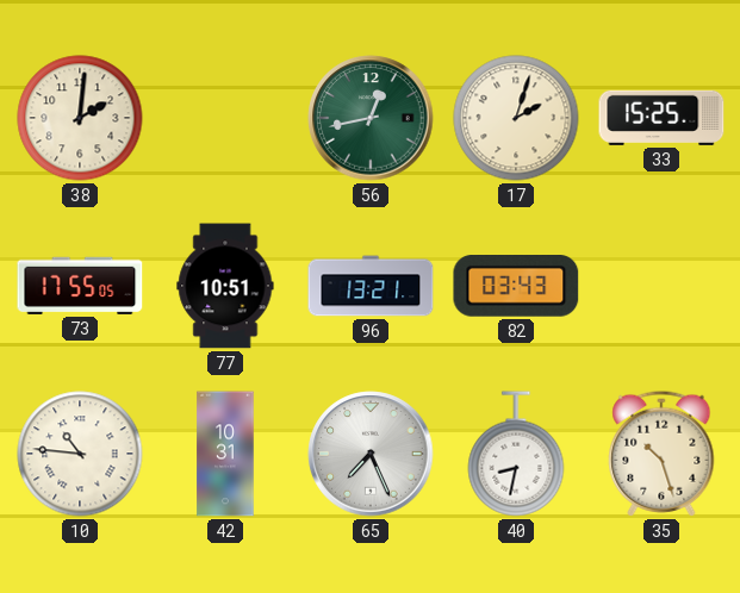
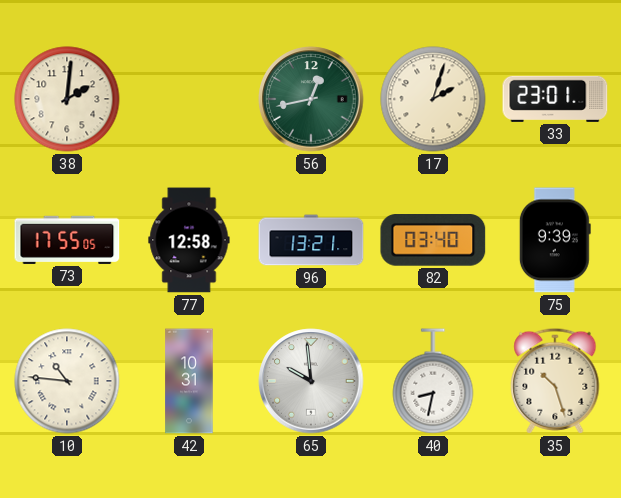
33: 15:25 -> 23:01 (555, 99)
77: 10:51 -> 12:58 (189, 240)
82: 03:43 -> 03:40 (433, 241)
75: none -> 9:39 (555, 240)
65: 7:26 -> 9:59 (311, 381)
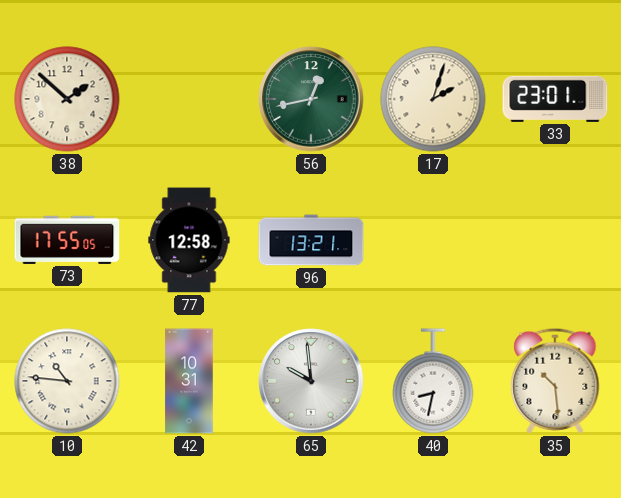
38: 2:01 -> 1:52 (67, 99)
82: 03:40 -> none (433, 241)
75: 9:39 -> none (555, 240)
35: 10:27 -> 10:29 (555, 381)
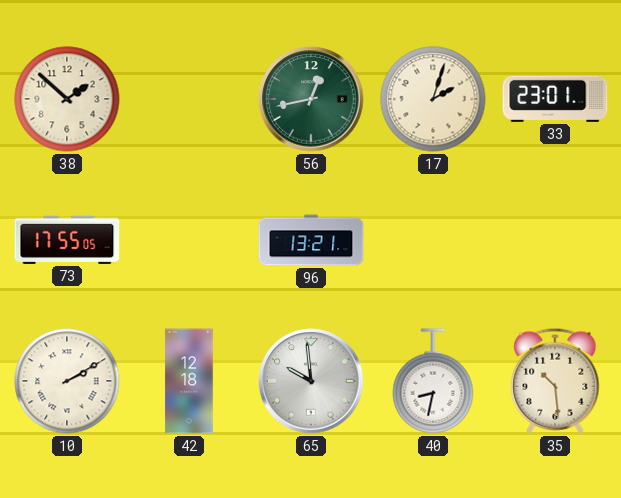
77: 12:58 -> none (189, 240)
10: 10:46 -> 2:10 (67, 381)
42: 10:31 -> 12:18 (189, 381)
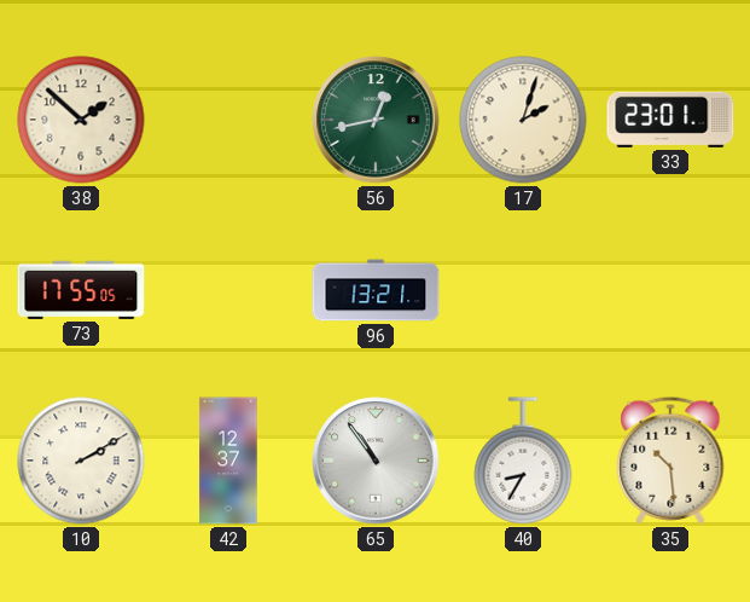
42: 12:18 -> 12:37 (228, 461)
65: 9:59 -> 10:54 (376, 461)
40: 8:32 -> 8:35 (523, 461)
